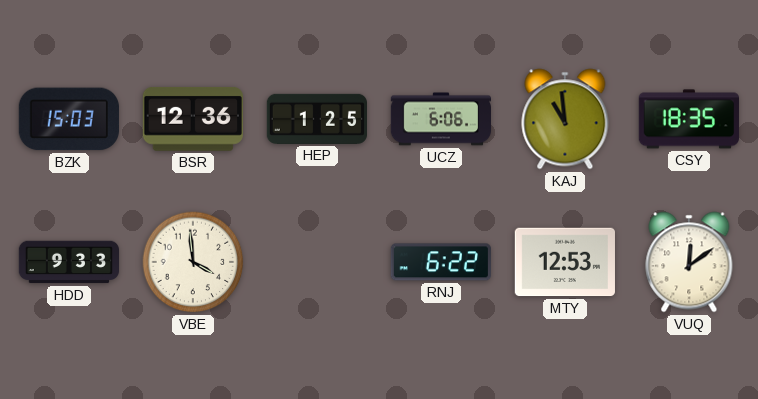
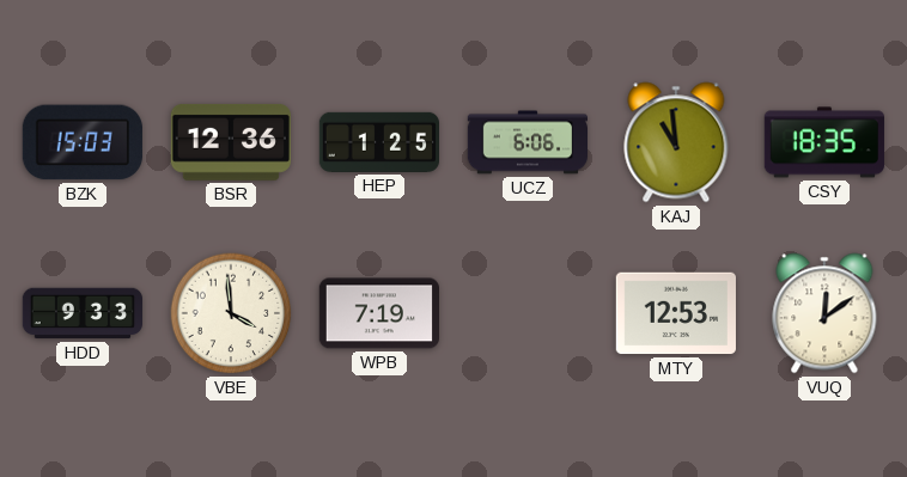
WPB: none -> 7:19 (378, 313)
RNJ: 6:22 -> none (441, 262)
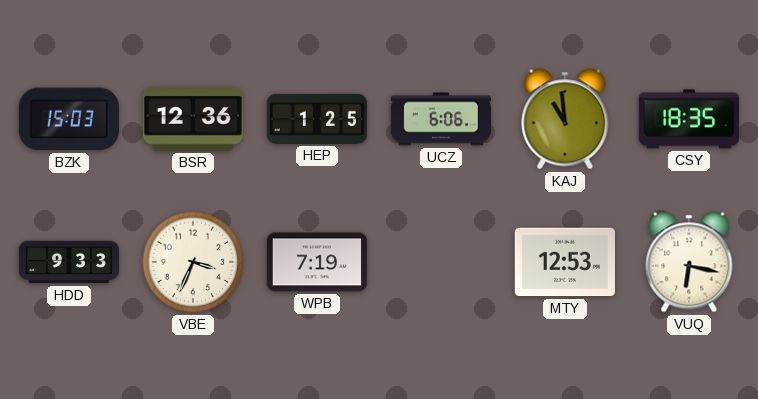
VBE: 3:59 -> 3:34 (193, 262)
VUQ: 12:09 -> 6:17 (689, 262)
